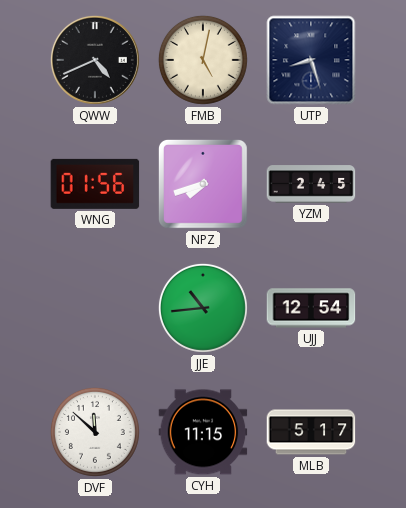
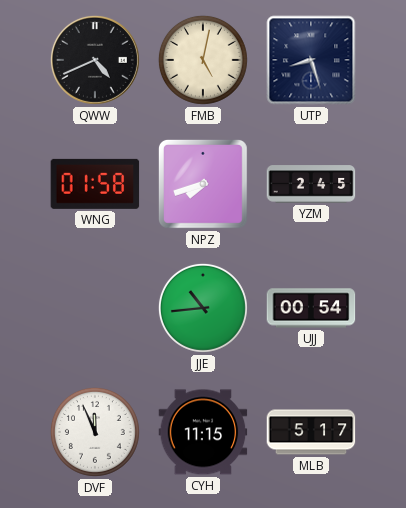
WNG: 01:56 -> 01:58 (95, 184)
UJJ: 12:54 -> 00:54 (311, 308)
DVF: 11:52 -> 11:56 (95, 432)
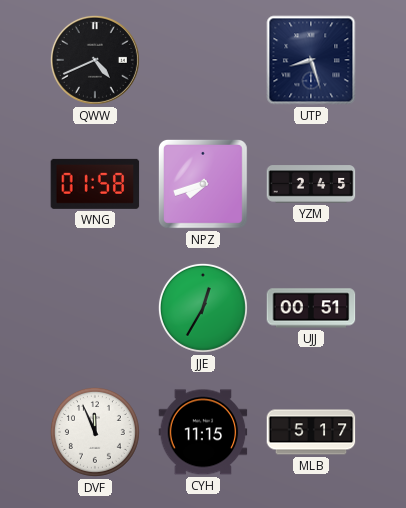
FMB: 5:02 -> none (203, 60)
JJE: 10:44 -> 12:35 (203, 308)
UJJ: 00:54 -> 00:51 (311, 308)
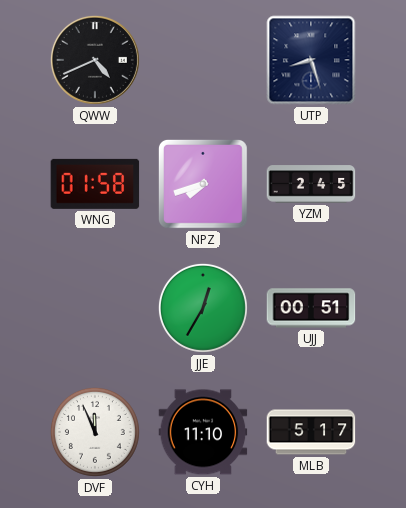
CYH: 11:15 -> 11:10 (203, 432)
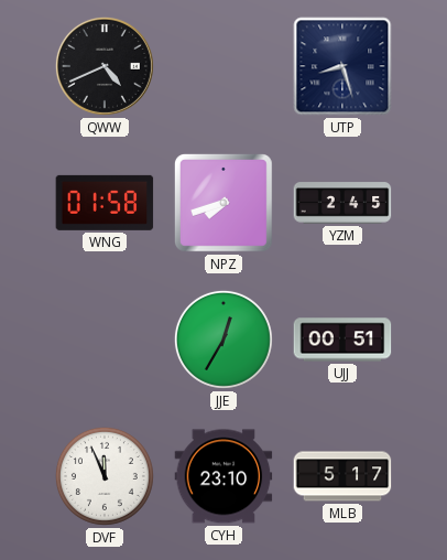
CYH: 11:10 -> 23:10 (223, 476)
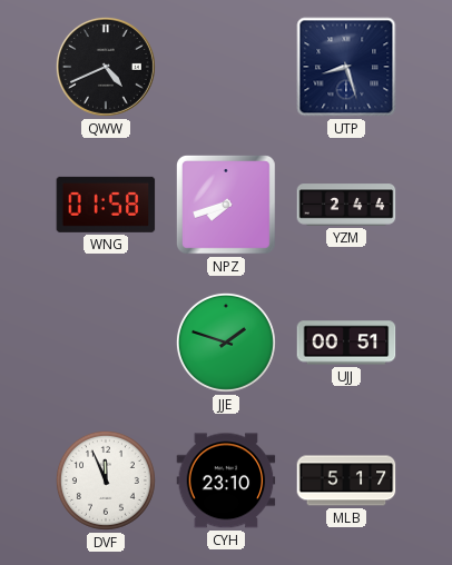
YZM: 2:45 -> 2:44 (346, 205)
JJE: 12:35 -> 1:48 (226, 343)
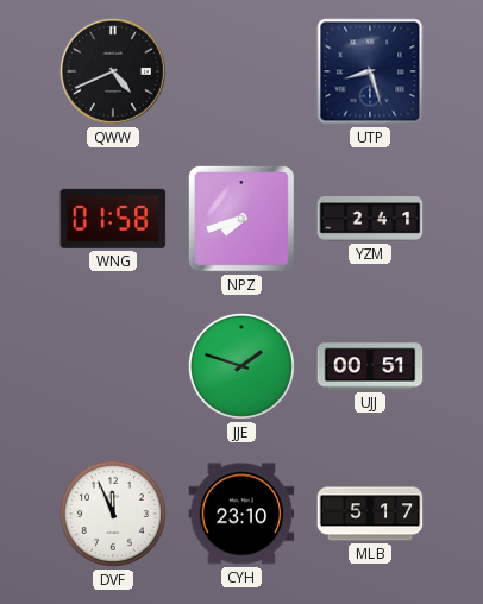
YZM: 2:44 -> 2:41 (370, 219)
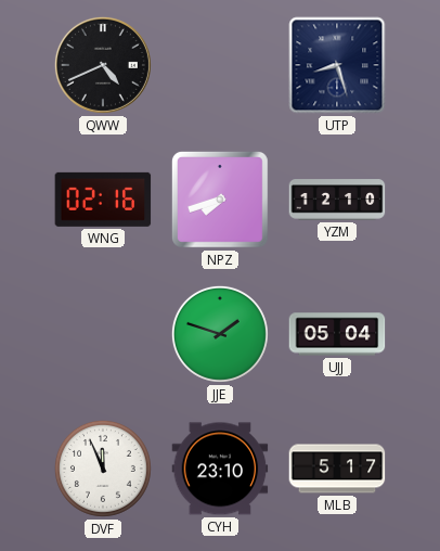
WNG: 01:58 -> 02:16 (103, 200)
YZM: 2:41 -> 12:10 (337, 200)
UJJ: 00:51 -> 05:04 (337, 334)
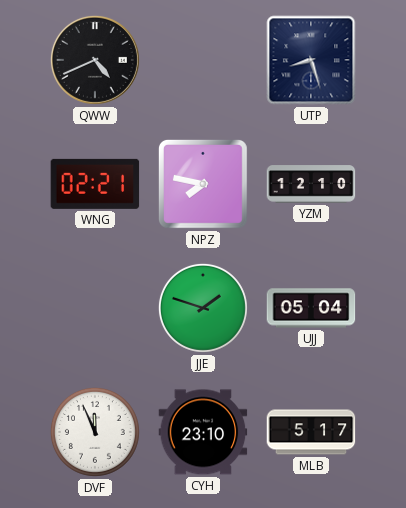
WNG: 02:16 -> 02:21 (95, 184)
NPZ: 7:42 -> 7:47 (203, 184)
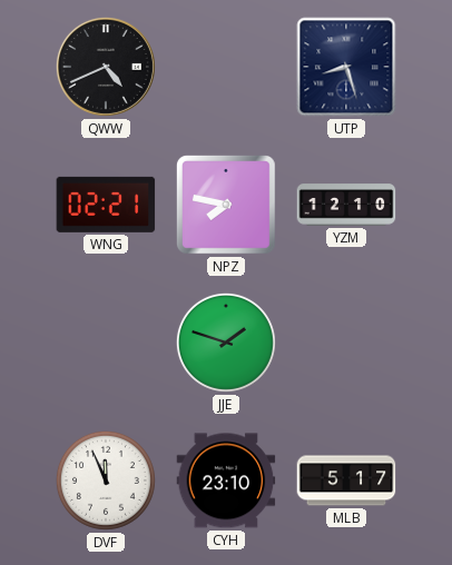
UJJ: 05:04 -> none (311, 308)
